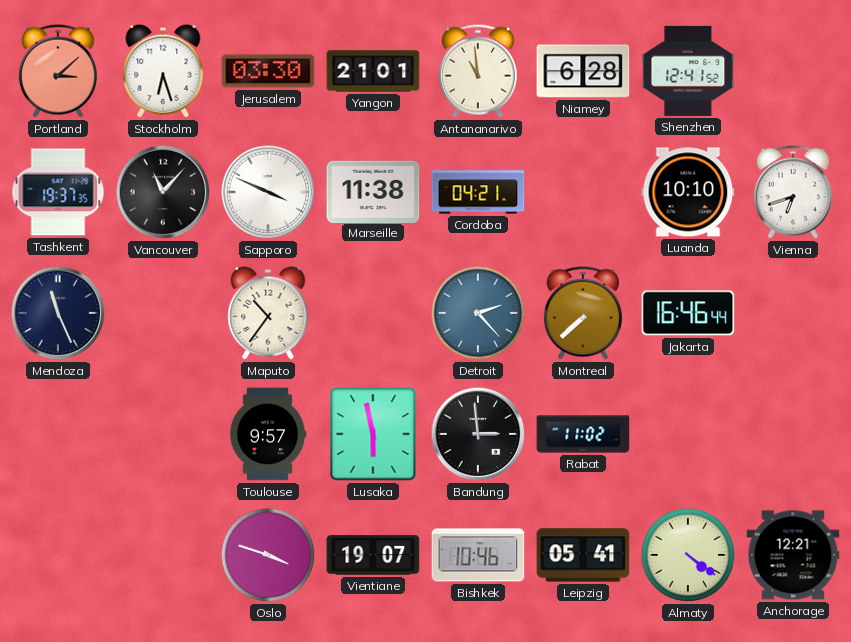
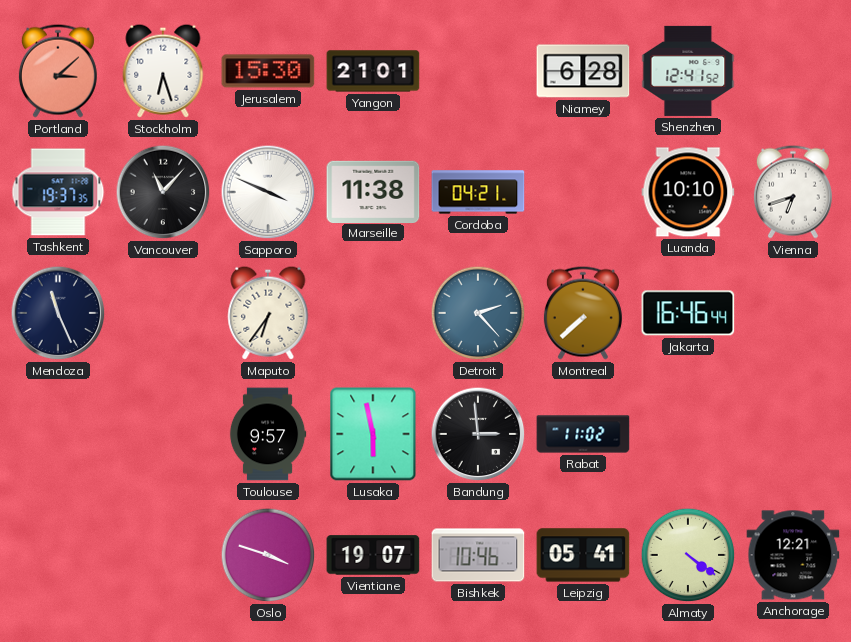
Jerusalem: 03:30 -> 15:30 (268, 71)
Antananarivo: 10:59 -> none (478, 71)
Maputo: 10:36 -> 6:36 (268, 313)
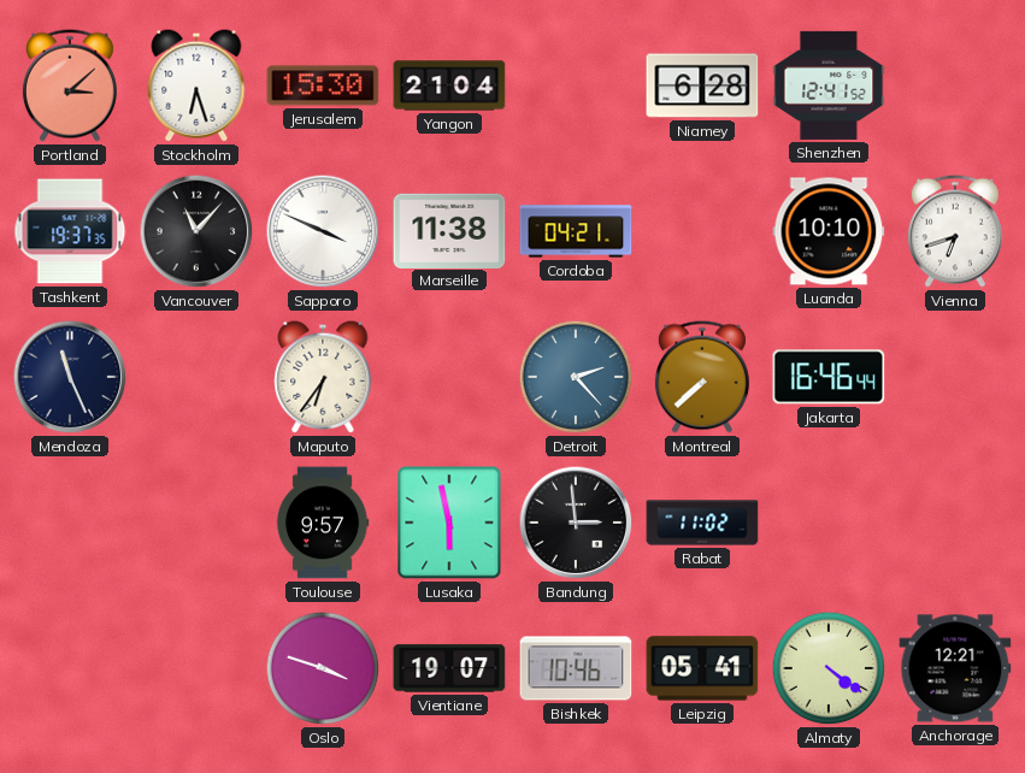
Yangon: 21:01 -> 21:04 (449, 85)
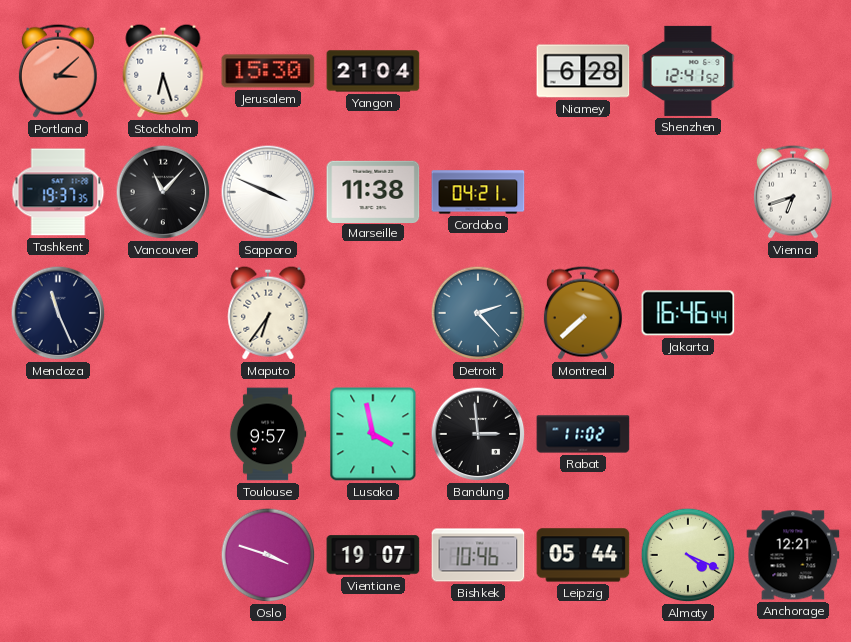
Luanda: 10:10 -> none (829, 231)
Lusaka: 5:58 -> 3:58 (373, 434)
Leipzig: 05:41 -> 05:44 (583, 555)
Almaty: 4:21 -> 4:19 (688, 555)
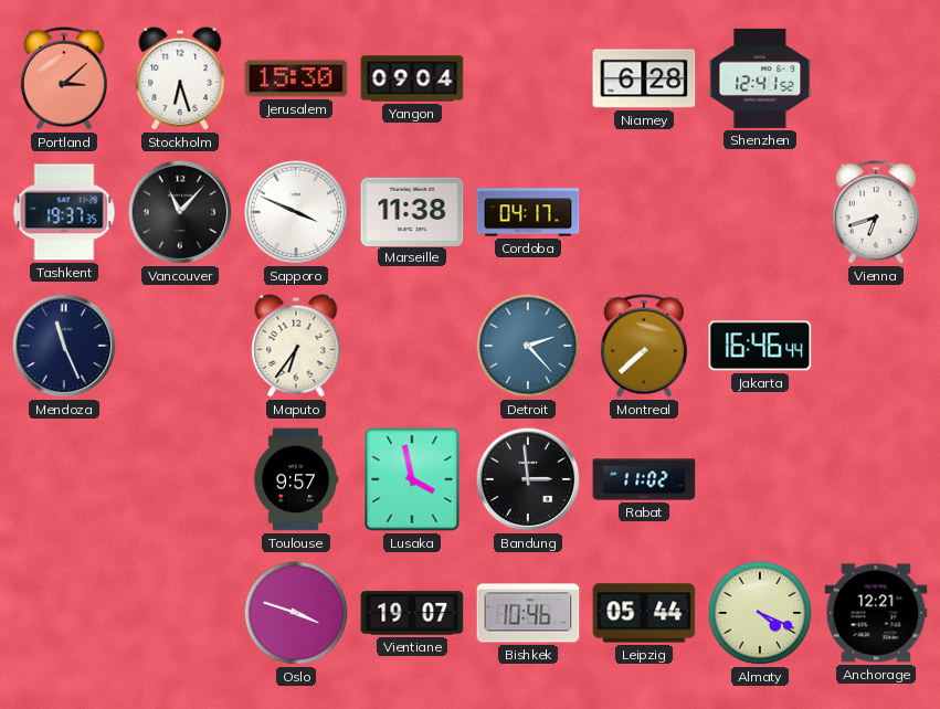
Yangon: 21:04 -> 09:04 (412, 78)
Cordoba: 04:21 -> 04:17 (528, 212)
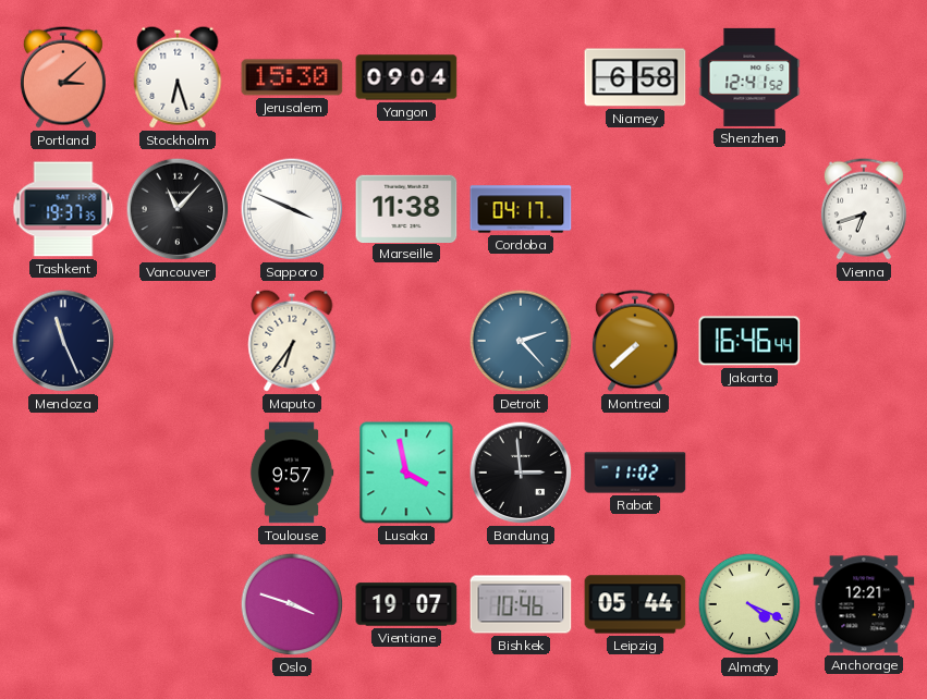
Niamey: 6:28 -> 6:58 (635, 77)
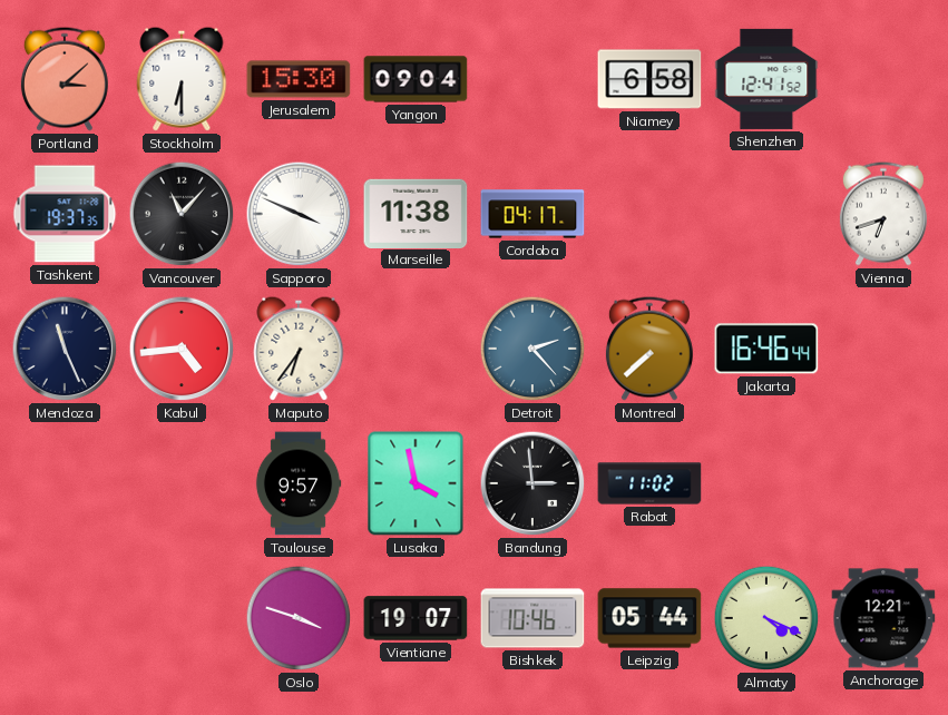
Stockholm: 6:27 -> 6:30 (182, 79)
Kabul: none -> 4:44 (182, 349)
